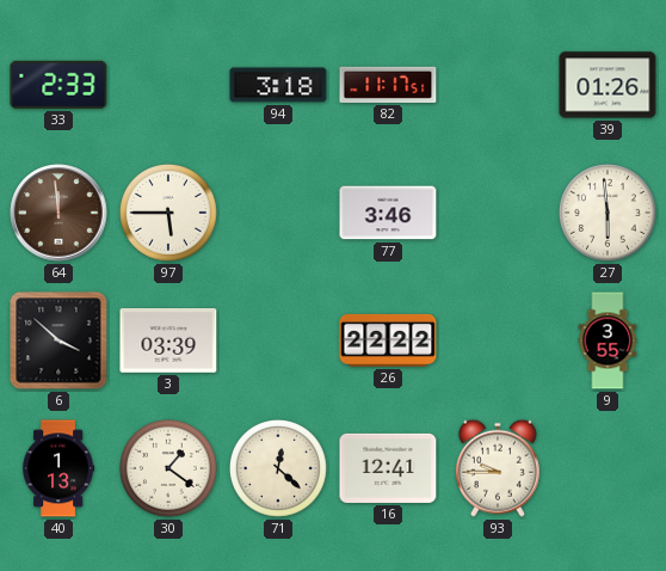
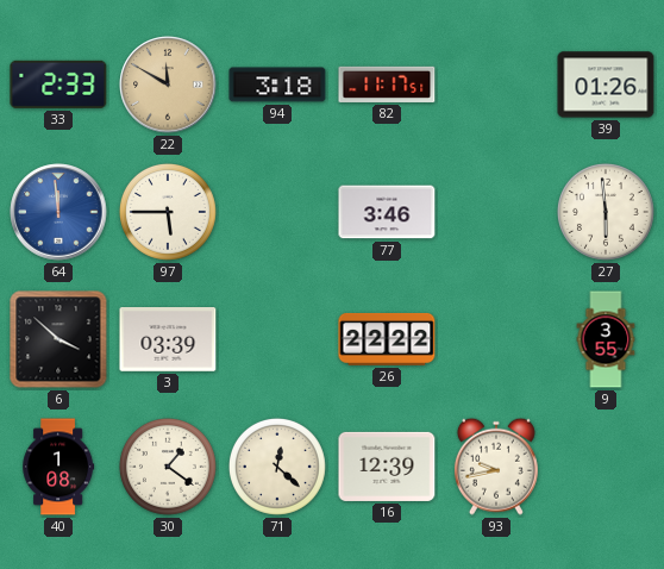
22: none -> 11:50 (168, 85)
64 dial: brown -> blue (58, 212)
40: 1:13 -> 1:08 (58, 467)
16: 12:41 -> 12:39 (387, 467)
93: 9:45 -> 9:43 (496, 467)
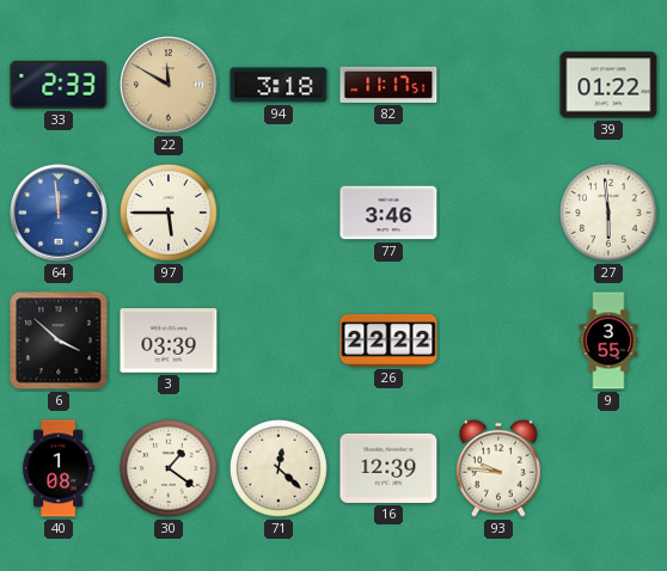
39: 01:26 -> 01:22 (608, 85)
93: 9:43 -> 9:46 (498, 468)
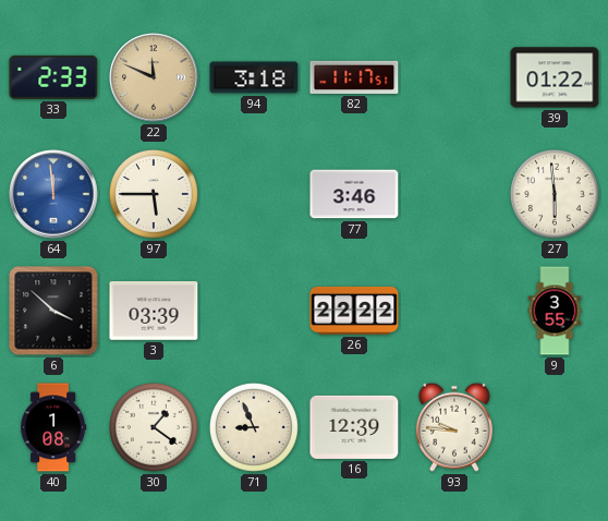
22: 11:50 -> 11:49 (154, 77)
71: 12:22 -> 8:56 (254, 427)
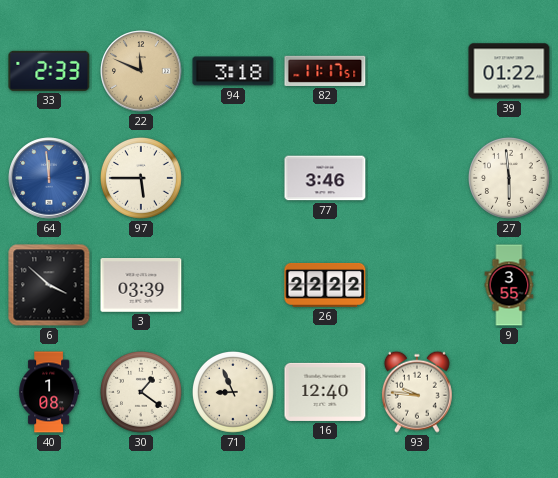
16: 12:39 -> 12:40 (325, 392)
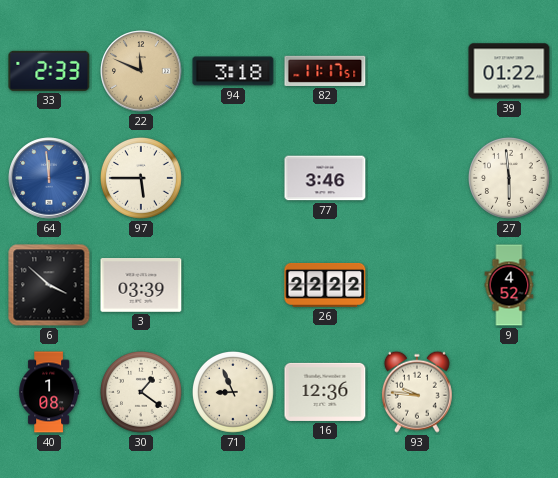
9: 3:55 -> 4:52 (509, 285)
16: 12:40 -> 12:36 (325, 392)
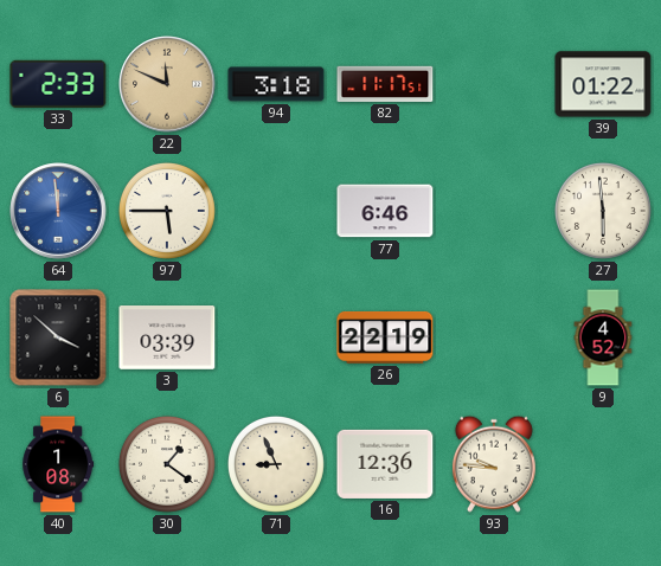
77: 3:46 -> 6:46 (385, 211)
26: 22:22 -> 22:19 (385, 337)
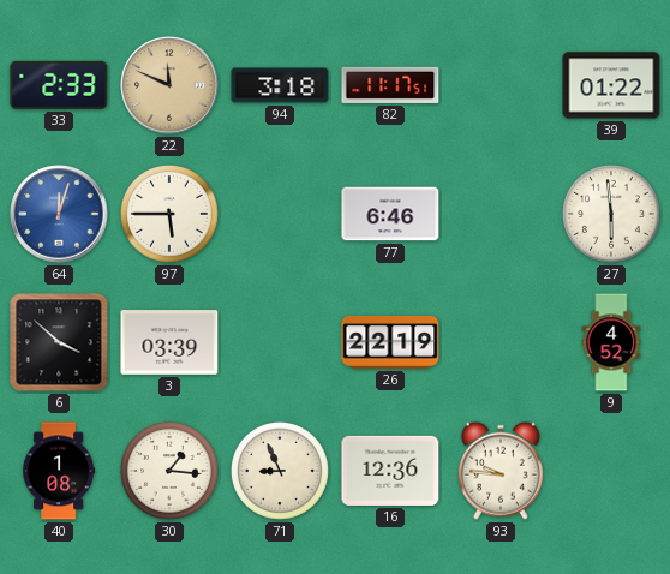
64: 11:59 -> 12:03 (59, 214)
30: 1:21 -> 1:16 (169, 471)
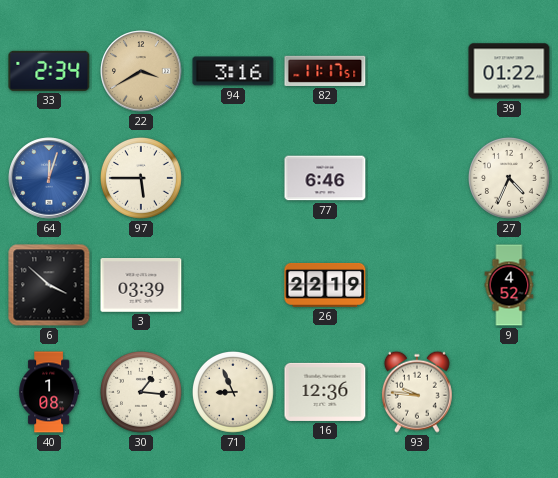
33: 2:33 -> 2:34 (49, 71)
22: 11:49 -> 3:40 (141, 71)
94: 3:18 -> 3:16 (233, 71)
27: 5:59 -> 4:34 (509, 178)
